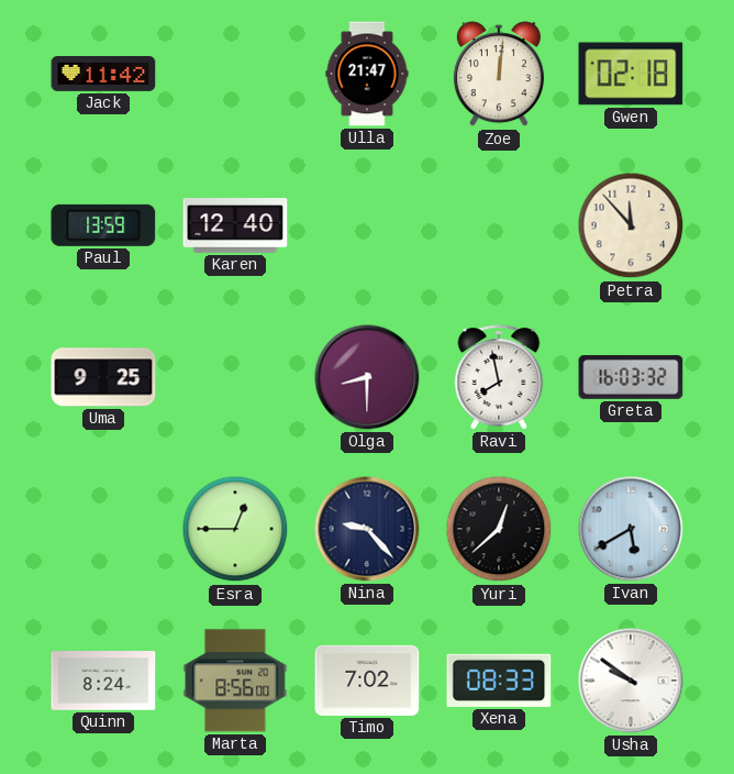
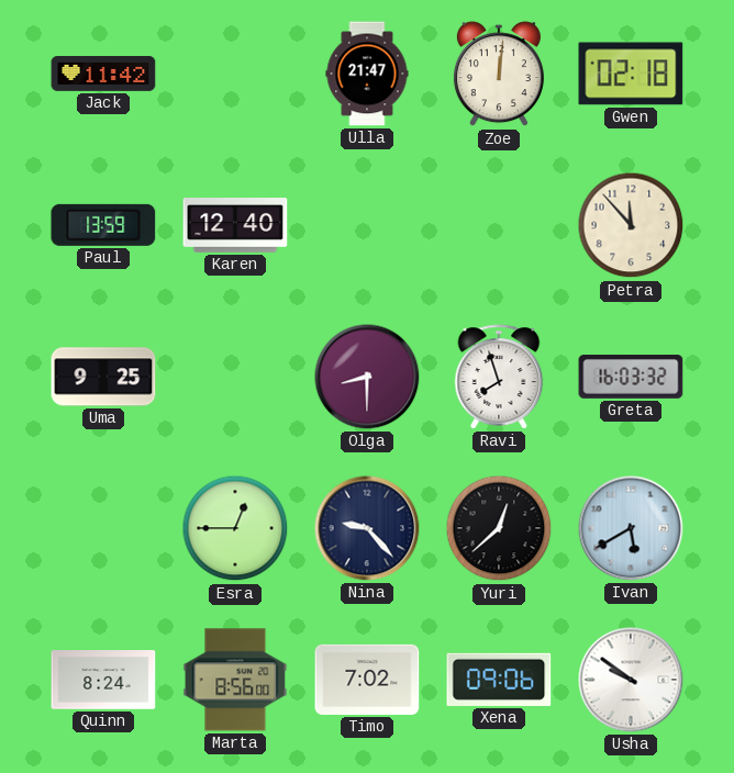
Ravi: 7:58 -> 7:57 (499, 377)
Xena: 08:33 -> 09:06 (499, 680)
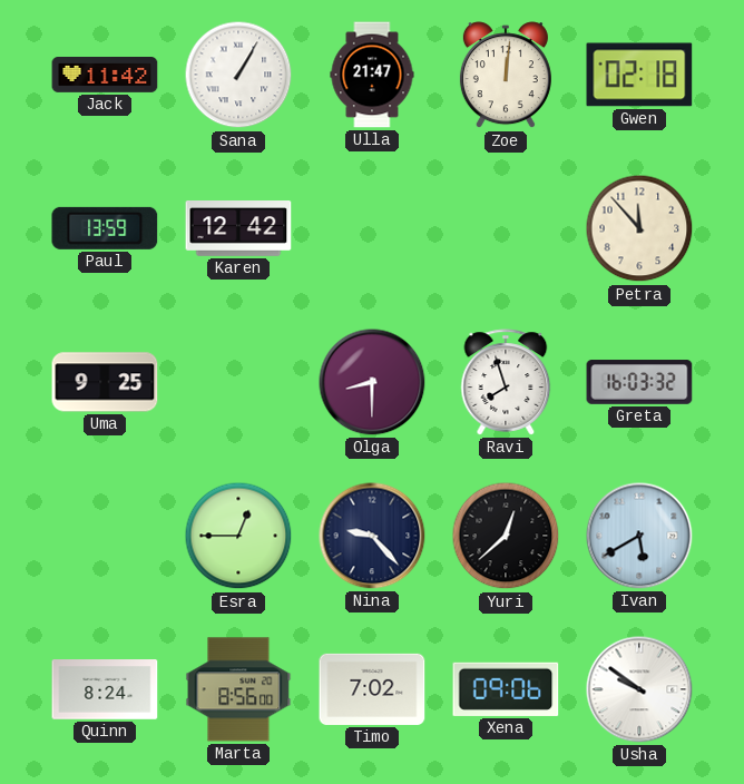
Sana: none -> 1:05 (238, 75)
Karen: 12:40 -> 12:42 (238, 229)
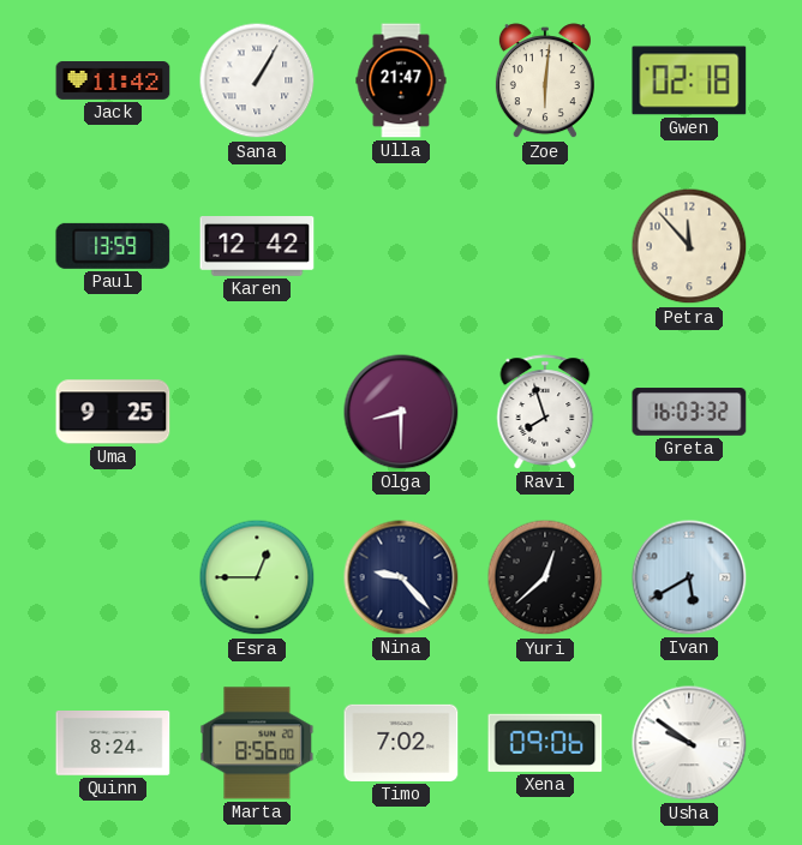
Zoe: 12:01 -> 6:01 (545, 82)
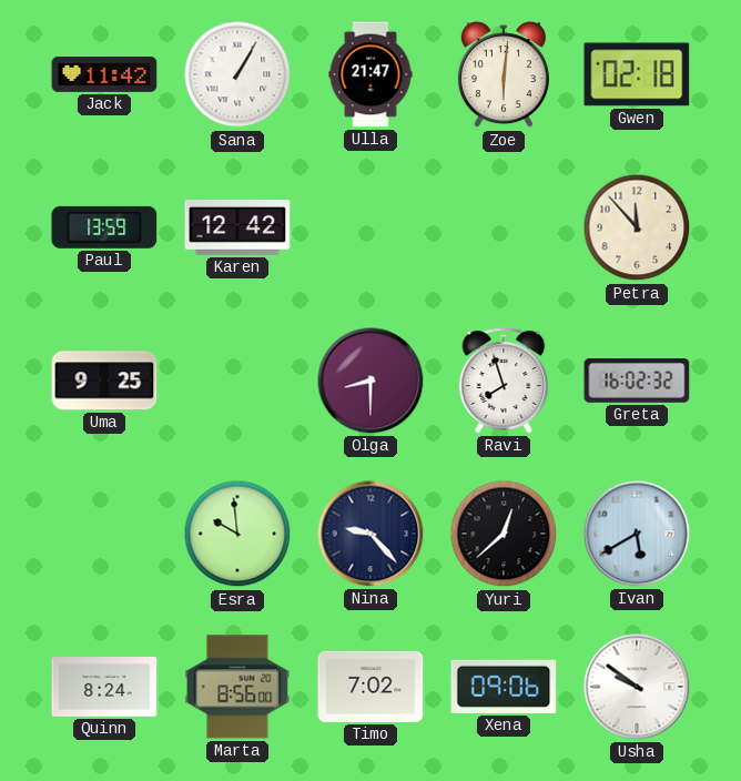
Greta: 16:03 -> 16:02 (637, 381)
Esra: 12:45 -> 9:59 (237, 534)
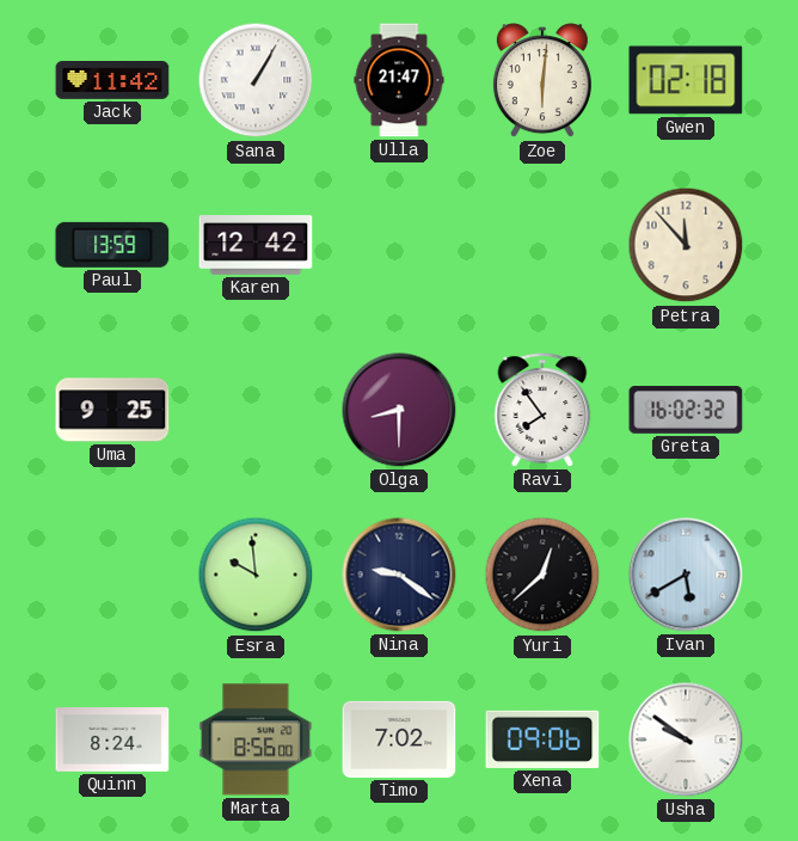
Ravi: 7:57 -> 7:54 (542, 410)
Nina: 9:23 -> 9:21 (399, 575)
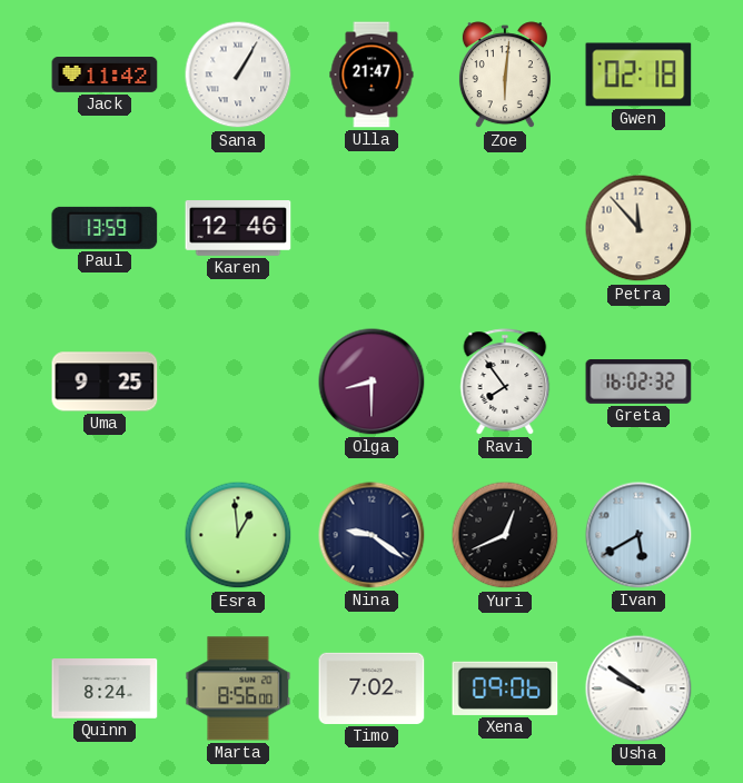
Karen: 12:42 -> 12:46 (238, 229)
Esra: 9:59 -> 12:59 (238, 535)
Yuri: 12:38 -> 12:41 (505, 535)
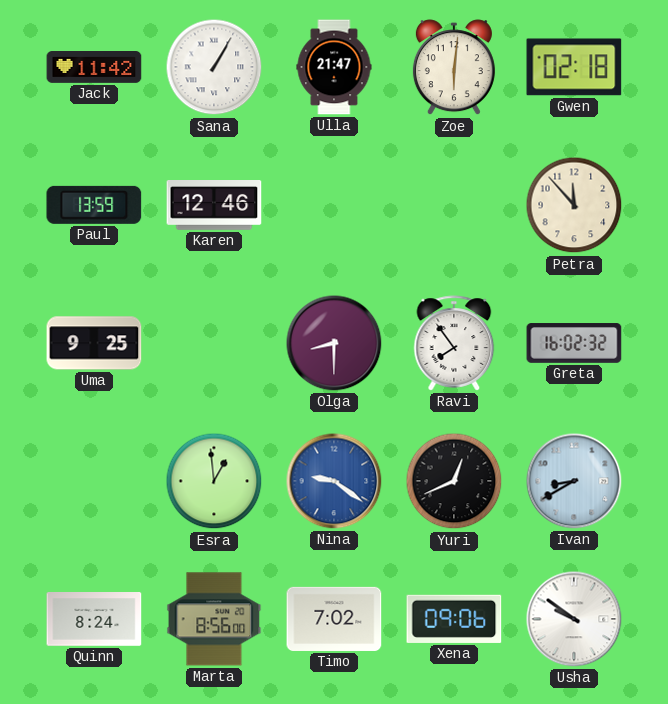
Nina dial: navy -> blue (334, 481)
Ivan: 5:40 -> 8:40 (574, 481)
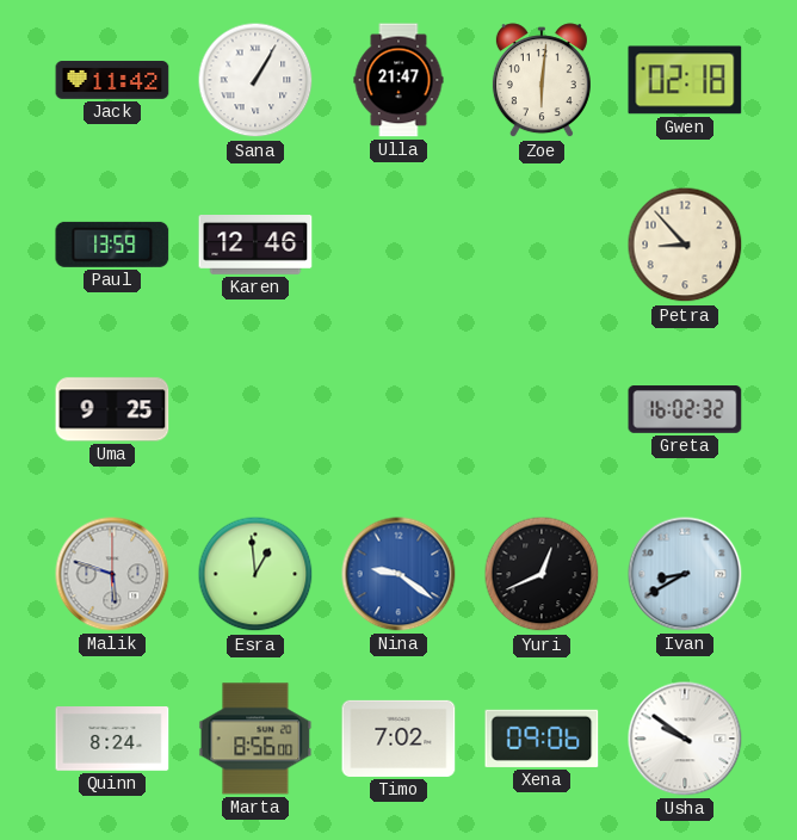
Petra: 11:53 -> 8:53 (685, 245)
Olga: 8:30 -> none (334, 343)
Ravi: 7:54 -> none (454, 343)
Malik: none -> 5:48 (112, 574)
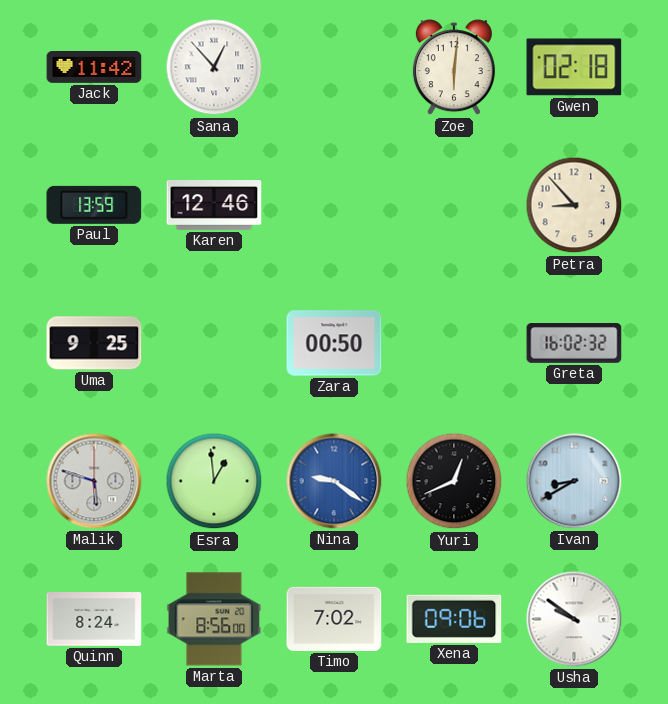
Sana: 1:05 -> 12:53 (214, 67)
Ulla: 21:47 -> none (398, 80)
Zara: none -> 00:50 (334, 343)
